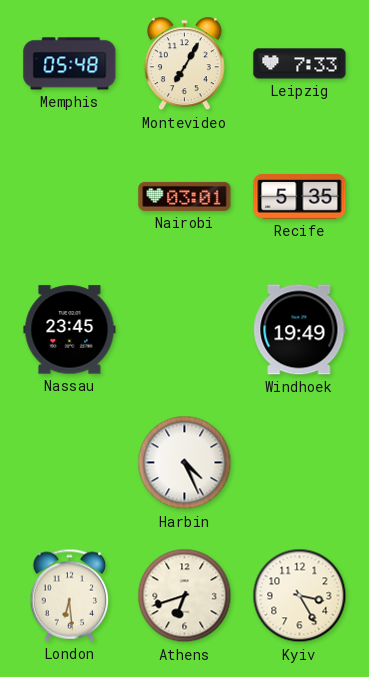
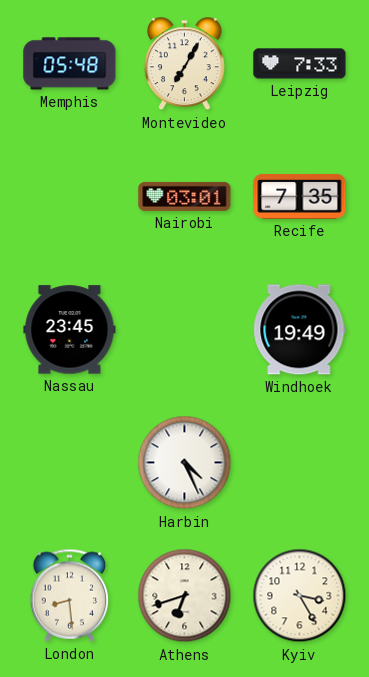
Recife: 5:35 -> 7:35 (300, 196)
London: 6:29 -> 8:29 (70, 595)
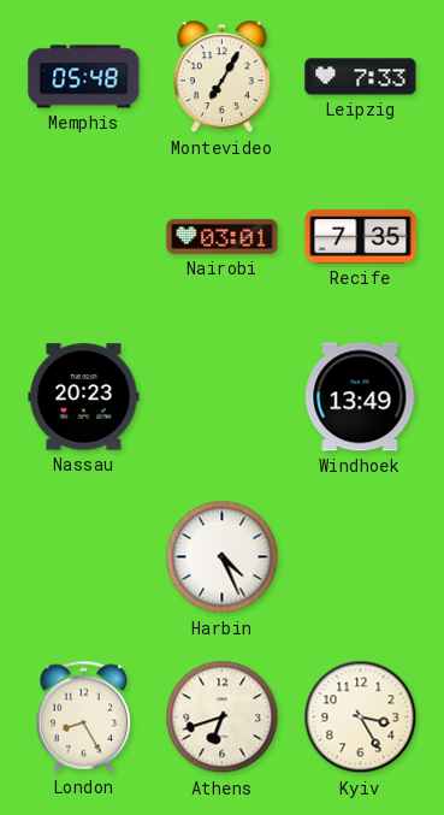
Nassau: 23:45 -> 20:23 (84, 397)
Windhoek: 19:49 -> 13:49 (361, 397)
London: 8:29 -> 8:25 (84, 716)
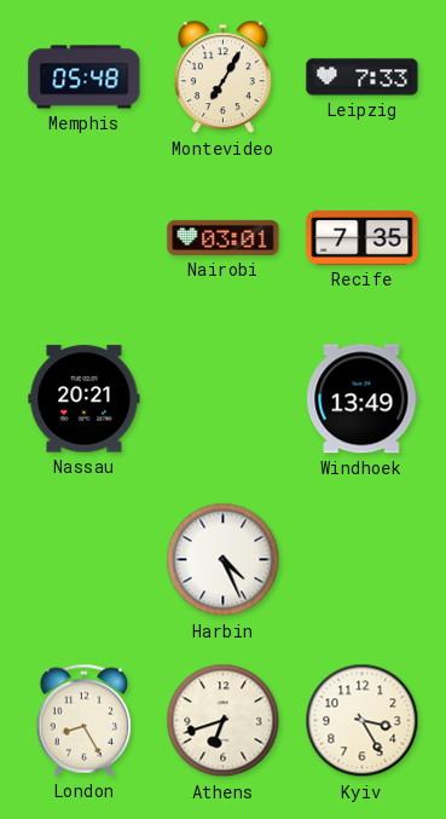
Nassau: 20:23 -> 20:21 (85, 399)
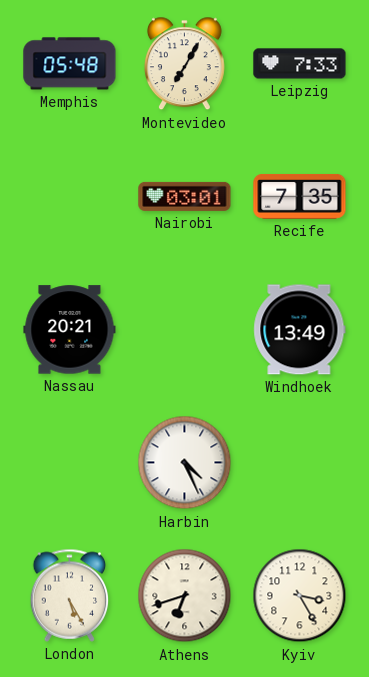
London: 8:25 -> 5:25 (70, 595)
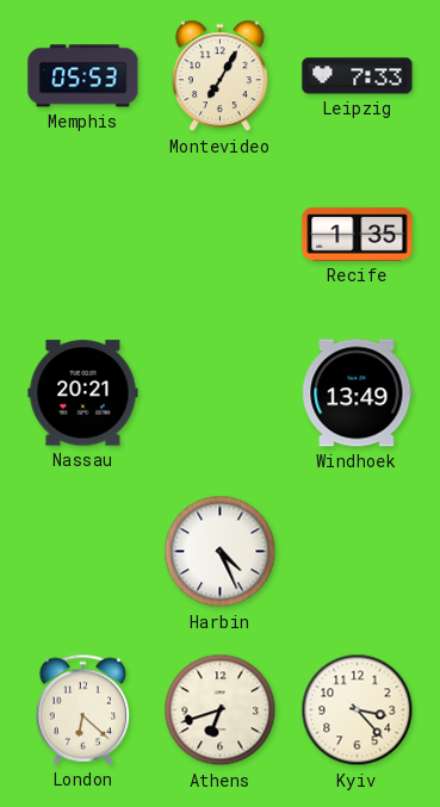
Memphis: 05:48 -> 05:53 (83, 76)
Nairobi: 03:01 -> none (185, 196)
Recife: 7:35 -> 1:35 (358, 234)
London: 5:25 -> 6:22 (83, 709)
Kyiv: 3:25 -> 3:23 (358, 710)
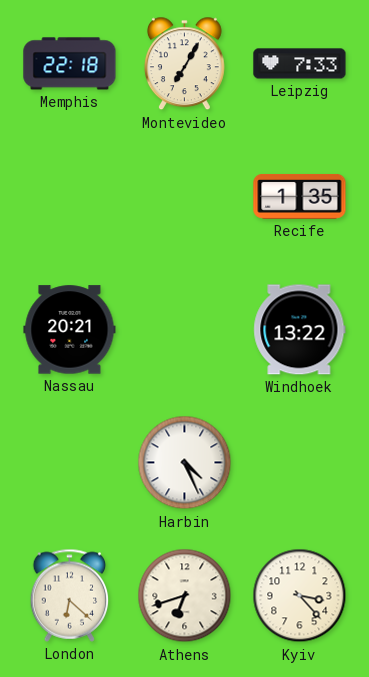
Memphis: 05:53 -> 22:18 (70, 64)
Windhoek: 13:49 -> 13:22 (300, 330)
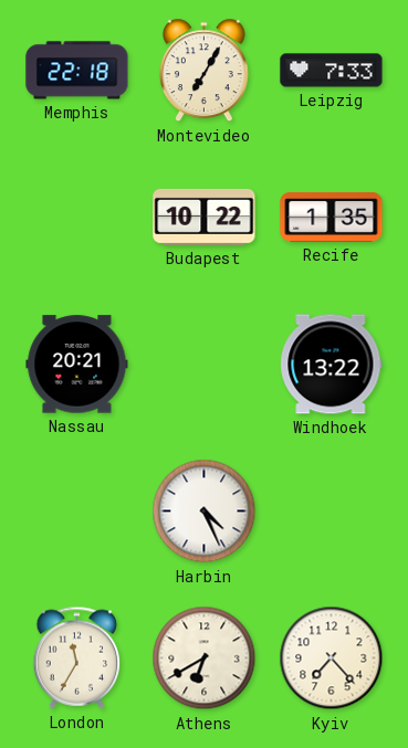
Budapest: none -> 10:22 (205, 217)
London: 6:22 -> 11:35 (77, 657)
Athens: 6:42 -> 6:40 (205, 659)
Kyiv: 3:23 -> 7:23 (332, 659)
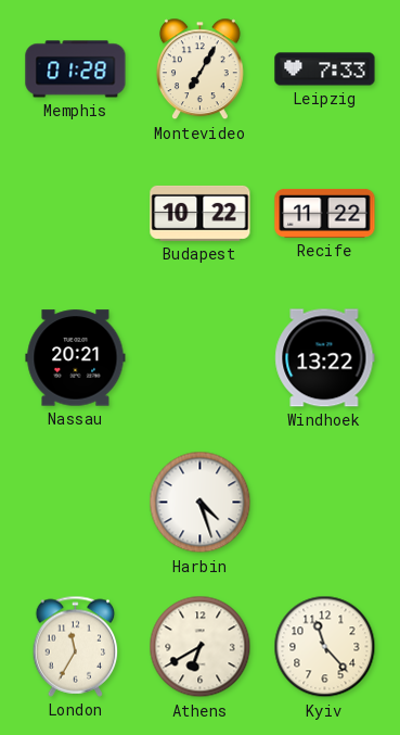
Memphis: 22:18 -> 01:28 (76, 69)
Recife: 1:35 -> 11:22 (325, 213)
Harbin: 4:26 -> 4:27 (201, 503)
Kyiv: 7:23 -> 11:23 (325, 647)
